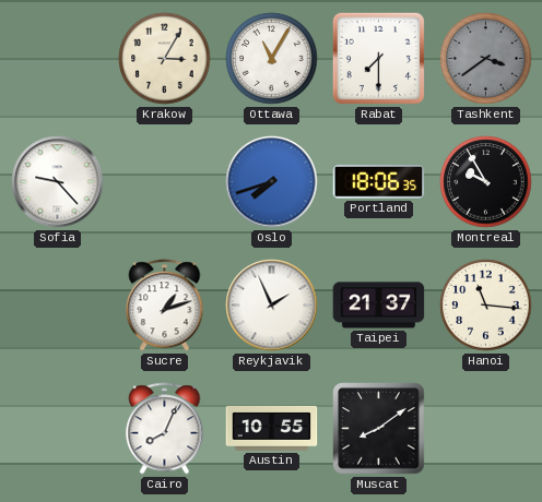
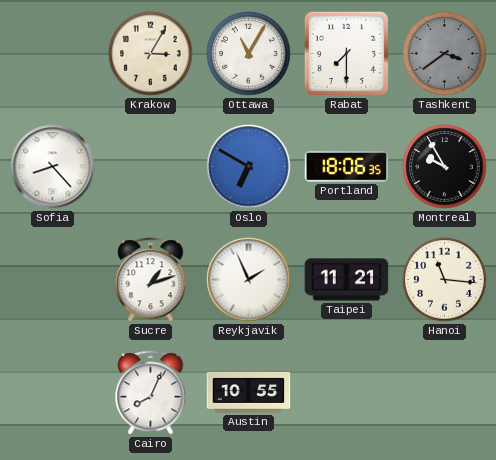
Sofia: 9:23 -> 8:23 (53, 167)
Oslo: 7:42 -> 6:50 (249, 167)
Taipei: 21:37 -> 11:21 (347, 280)
Muscat: 8:09 -> none (379, 429)
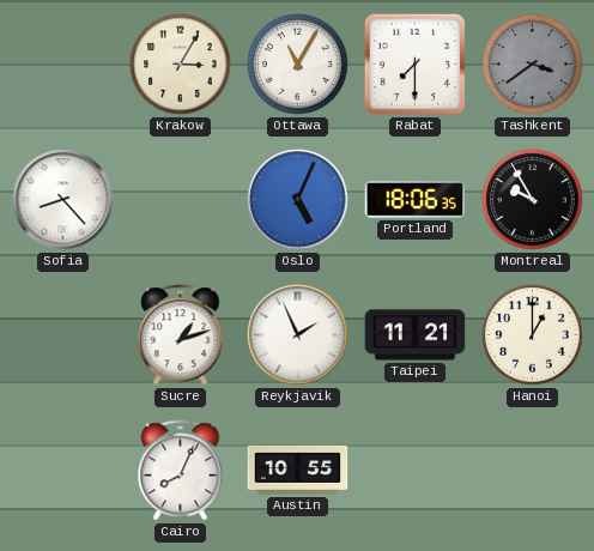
Oslo: 6:50 -> 5:04 (298, 200)
Hanoi: 11:16 -> 1:00 (533, 335)
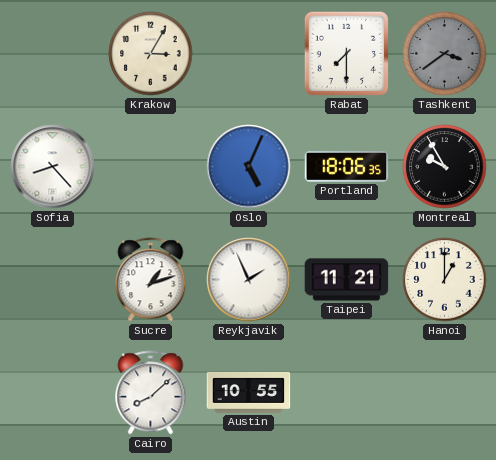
Ottawa: 11:05 -> none (298, 65)
Cairo: 8:04 -> 8:08 (151, 393)
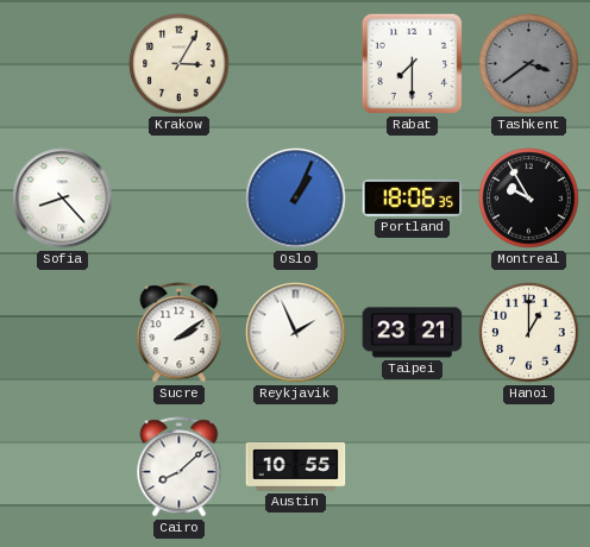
Oslo: 5:04 -> 1:04 (296, 199)
Sucre: 1:12 -> 2:09 (180, 333)
Taipei: 11:21 -> 23:21 (413, 333)
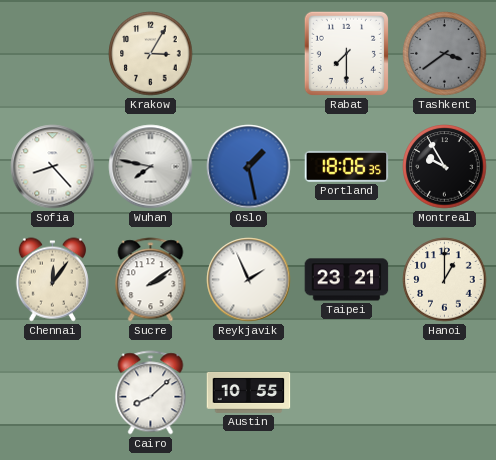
Wuhan: none -> 7:47 (151, 167)
Oslo: 1:04 -> 1:28 (249, 167)
Chennai: none -> 12:06 (52, 280)
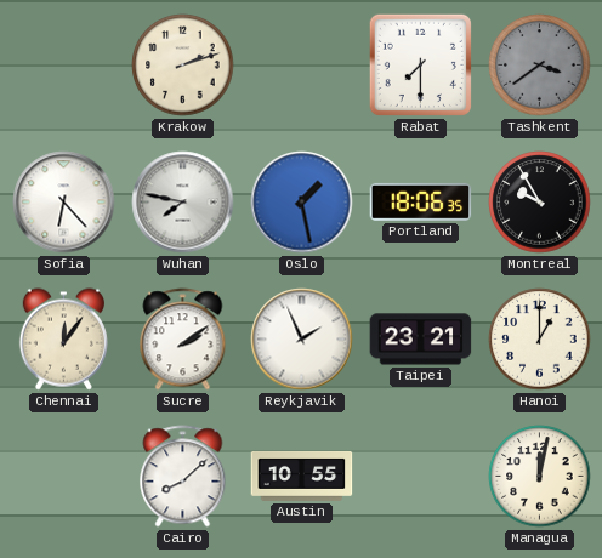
Krakow: 3:05 -> 2:12 (183, 66)
Sofia: 8:23 -> 6:23 (64, 203)
Managua: none -> 12:02 (540, 477)
